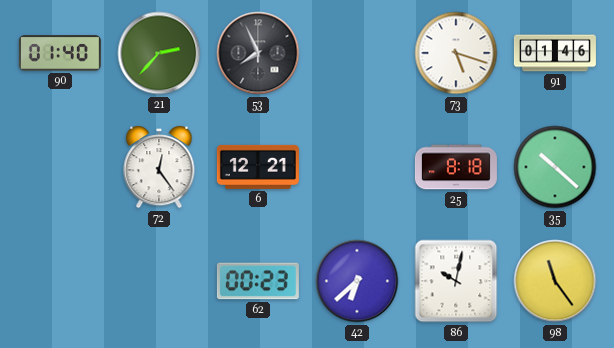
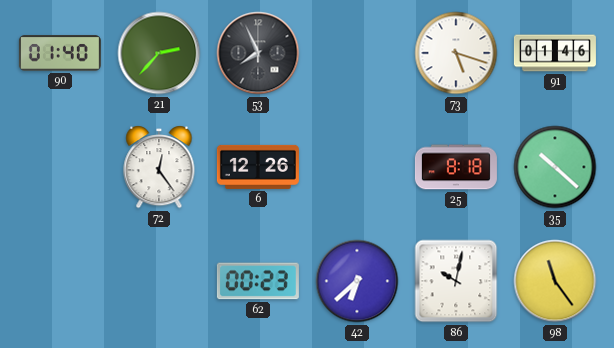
6: 12:21 -> 12:26 (258, 167)
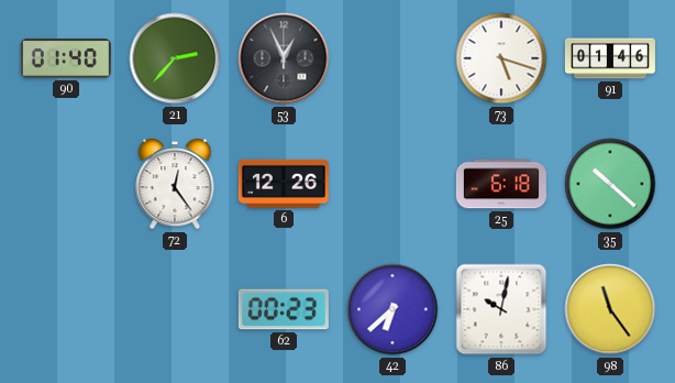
53: 7:56 -> 12:56 (284, 58)
25: 8:18 -> 6:18 (501, 184)
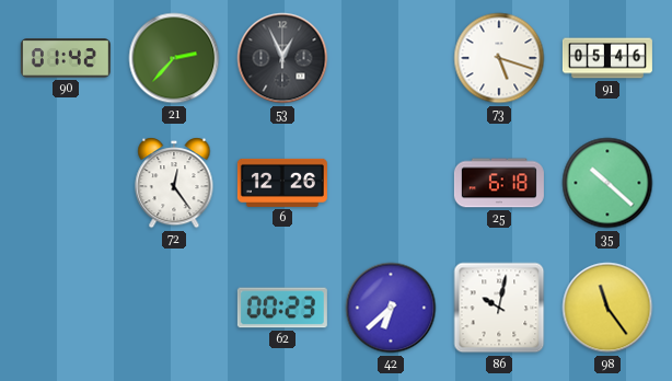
90: 01:40 -> 01:42 (66, 58)
91: 01:46 -> 05:46 (607, 58)
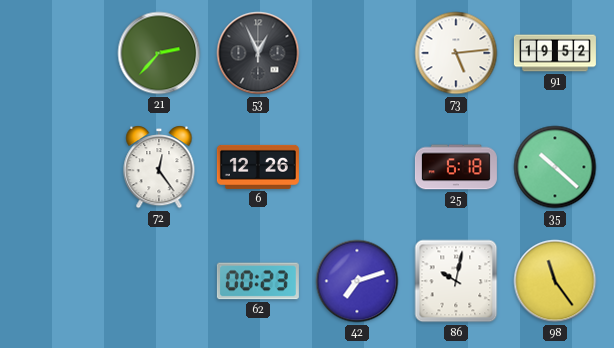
90: 01:42 -> none (66, 58)
73: 5:18 -> 5:14 (456, 53)
91: 05:46 -> 19:52 (555, 53)
42: 6:38 -> 7:12 (357, 281)
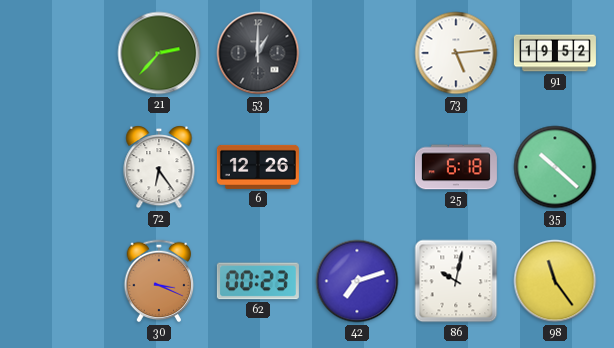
53: 12:56 -> 1:00 (258, 53)
72: 12:24 -> 6:24 (159, 167)
30: none -> 3:19 (159, 281)
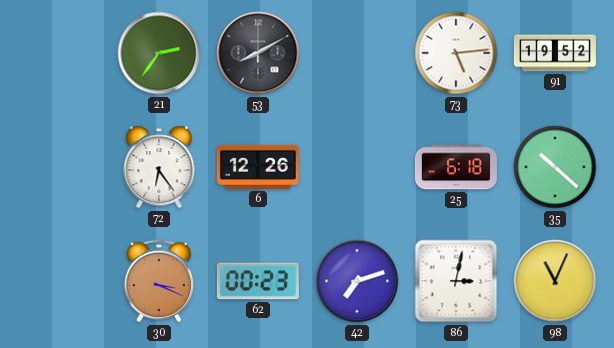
21: 2:37 -> 2:36 (159, 53)
53: 1:00 -> 8:10 (258, 53)
86: 10:02 -> 3:02 (456, 281)
98: 11:24 -> 11:04 (555, 281)
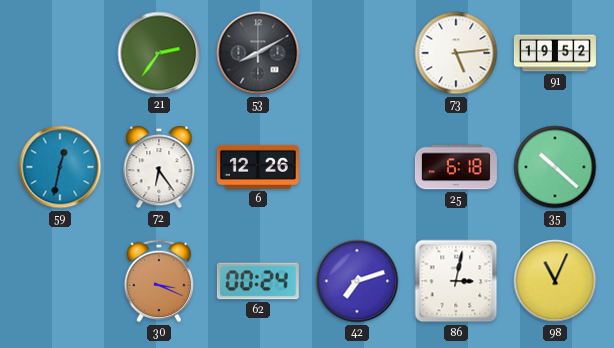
59: none -> 12:32 (60, 167)
62: 00:23 -> 00:24 (258, 281)
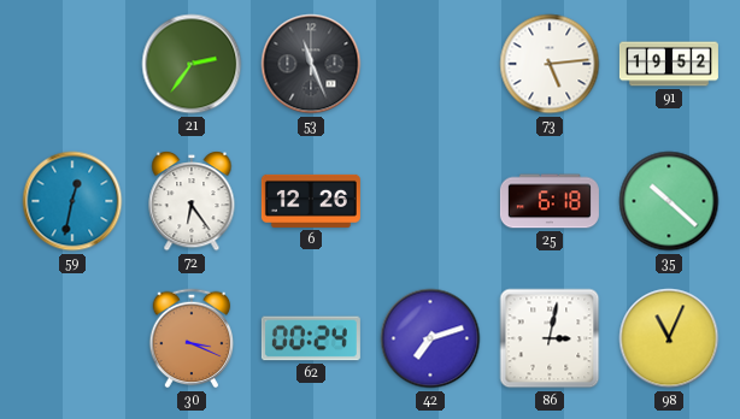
53: 8:10 -> 11:26 (311, 64)
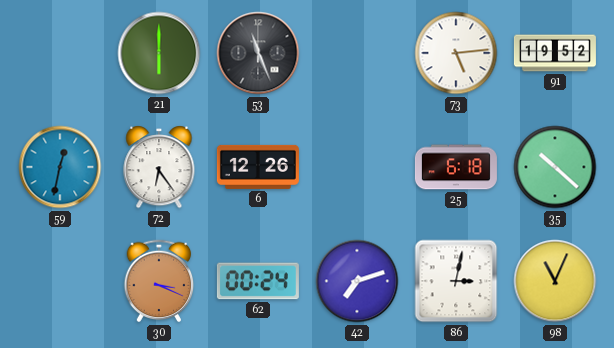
21: 2:36 -> 6:00 (159, 53)
